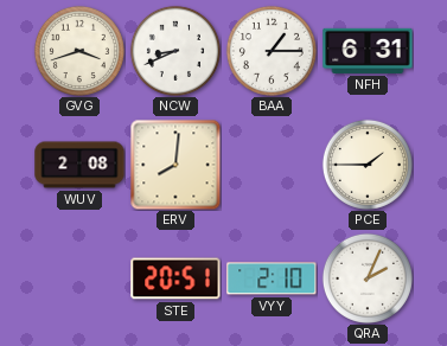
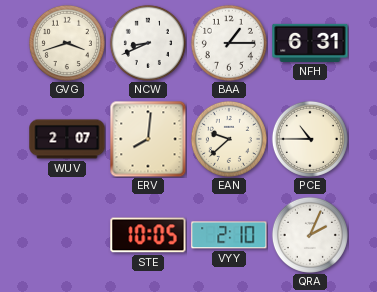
WUV: 2:08 -> 2:07 (67, 139)
EAN: none -> 9:38 (229, 139)
PCE: 1:45 -> 10:45 (310, 139)
STE: 20:51 -> 10:05 (148, 235)
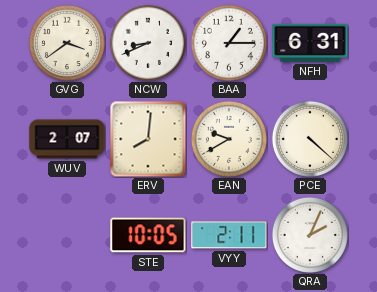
GVG: 3:42 -> 3:39 (67, 43)
EAN: 9:38 -> 9:40 (229, 139)
PCE: 10:45 -> 4:22 (310, 139)
VYY: 2:10 -> 2:11 (229, 235)
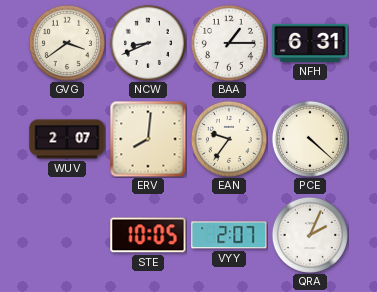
EAN: 9:40 -> 9:36 (229, 139)
VYY: 2:11 -> 2:07 (229, 235)
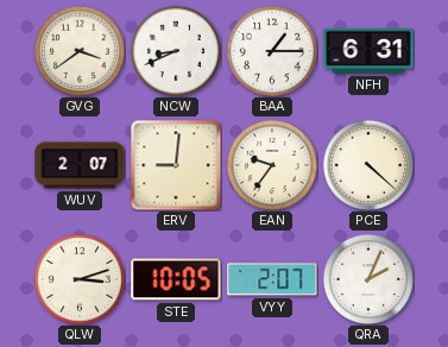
ERV: 8:01 -> 9:01 (176, 165)
QLW: none -> 3:12 (80, 279)
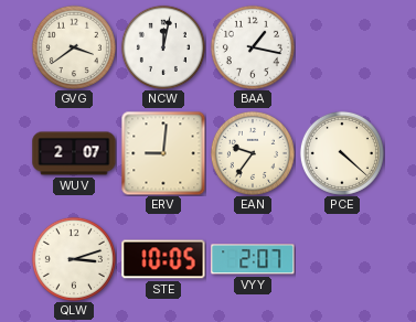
NCW: 8:41 -> 12:02 (163, 47)
BAA: 1:15 -> 1:17 (253, 47)
NFH: 6:31 -> none (368, 51)
QRA: 2:04 -> none (368, 279)
